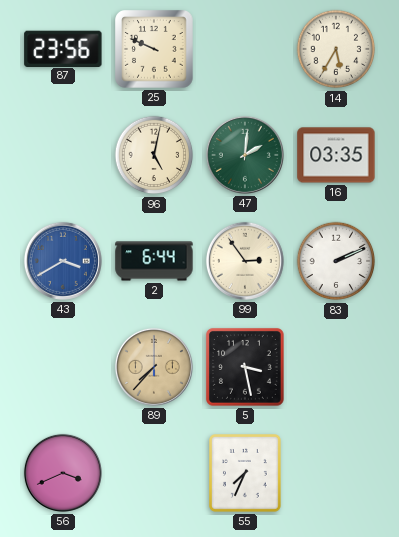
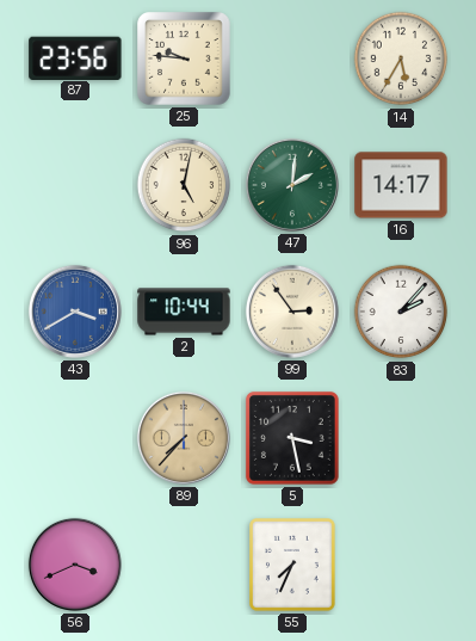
25: 9:49 -> 9:46 (184, 58)
16: 03:35 -> 14:17 (401, 185)
2: 6:44 -> 10:44 (184, 312)
83: 2:11 -> 2:07 (401, 312)
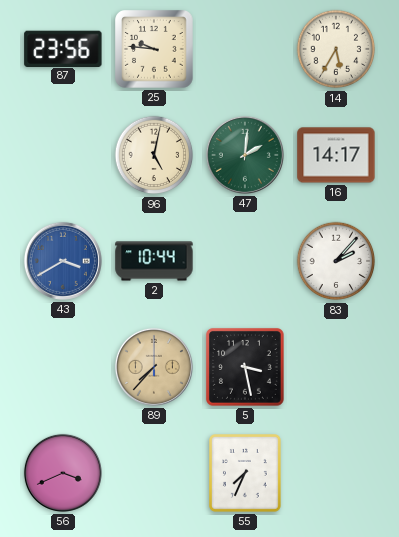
99: 2:54 -> none (292, 312)
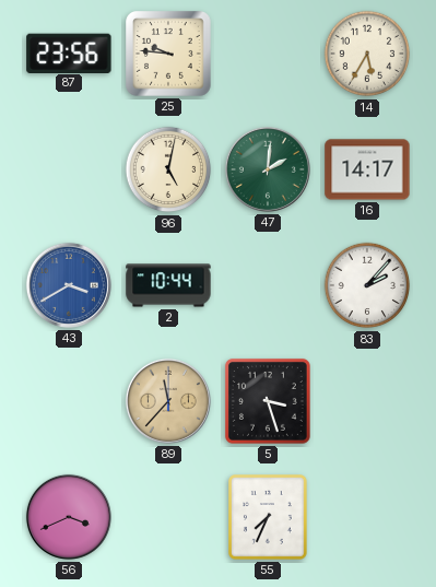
89: 7:37 -> 11:37 (168, 401)
5: 3:28 -> 3:27 (268, 401)
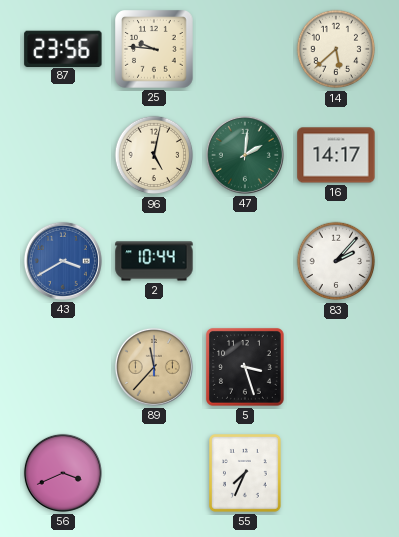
14: 5:35 -> 5:38 (336, 49)
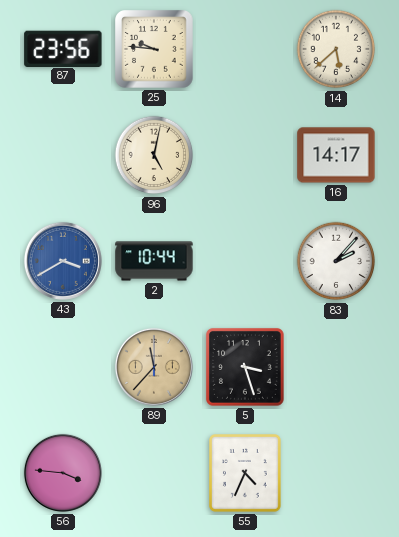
47: 2:01 -> none (245, 155)
56: 3:41 -> 3:46 (63, 473)
55: 7:34 -> 4:34 (246, 474)
